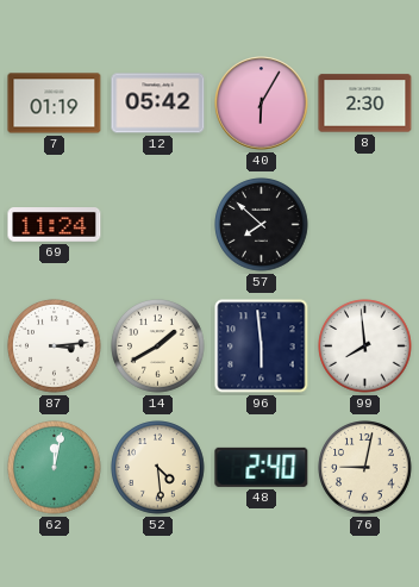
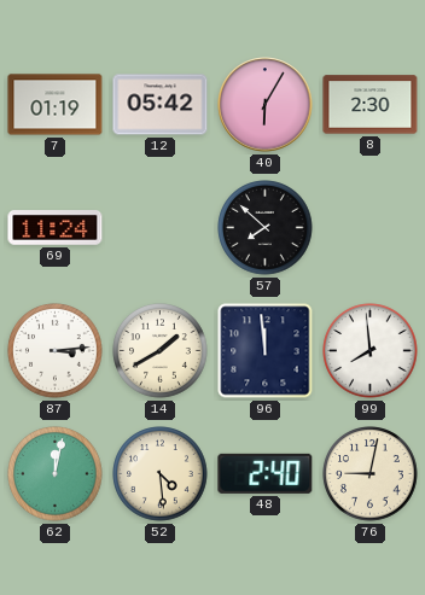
96: 5:59 -> 11:59 (266, 351)
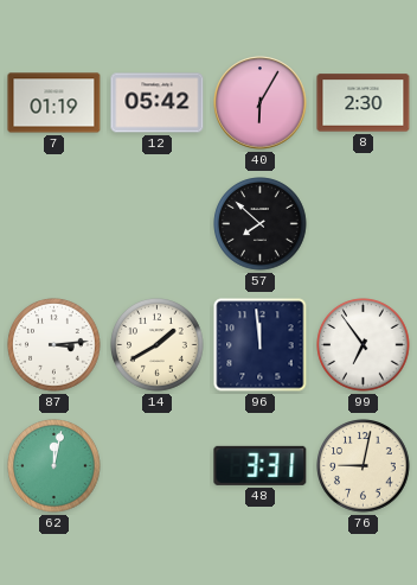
69: 11:24 -> none (56, 228)
99: 7:59 -> 6:54 (364, 345)
52: 4:29 -> none (161, 474)
48: 2:40 -> 3:31 (261, 465)
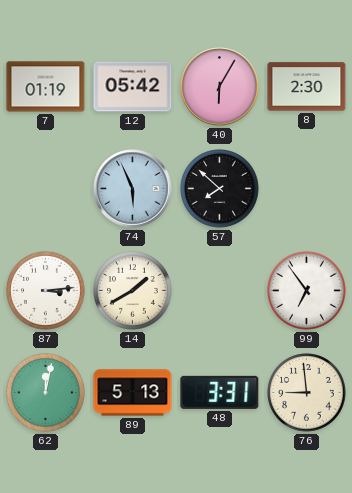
74: none -> 5:56 (133, 189)
96: 11:59 -> none (261, 345)
89: none -> 5:13 (133, 393)
76: 9:02 -> 8:59 (307, 393)
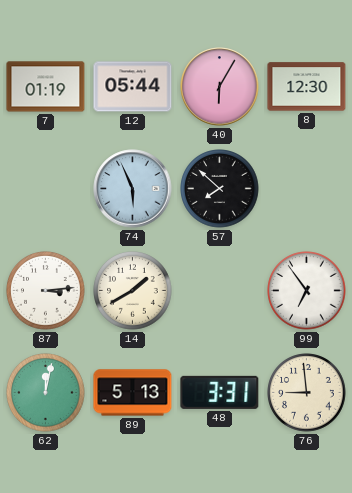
12: 05:42 -> 05:44 (133, 87)
8: 2:30 -> 12:30 (307, 87)
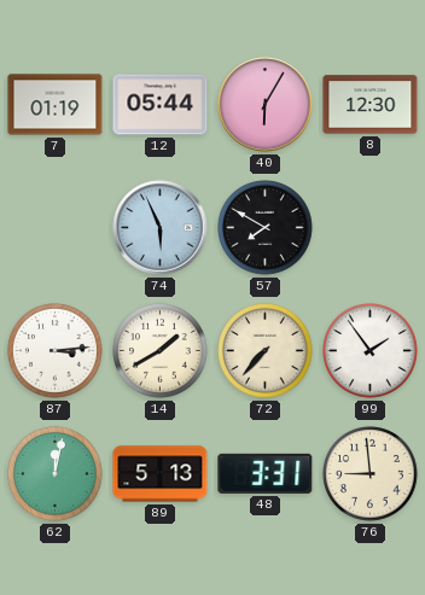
57: 7:52 -> 7:50 (266, 228)
72: none -> 7:37 (266, 351)
99: 6:54 -> 1:54 (371, 351)
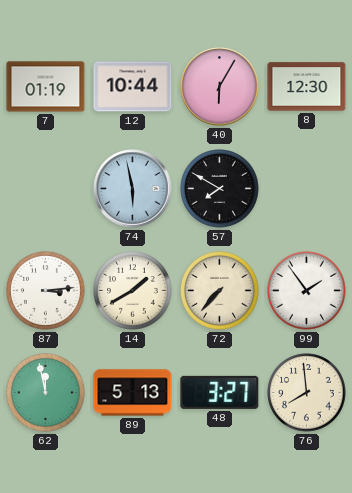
12: 05:44 -> 10:44 (133, 87)
74: 5:56 -> 5:58 (133, 189)
62: 12:02 -> 11:58 (46, 393)
48: 3:31 -> 3:27 (220, 392)
76: 8:59 -> 7:59 (307, 393)
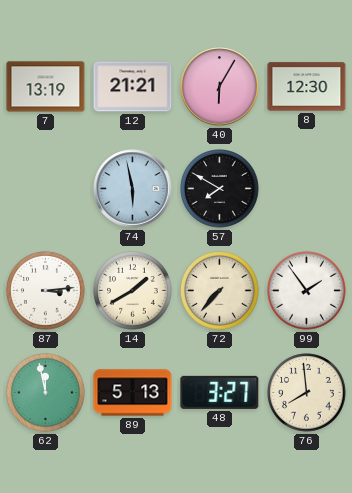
7: 01:19 -> 13:19 (46, 87)
12: 10:44 -> 21:21 (133, 87)
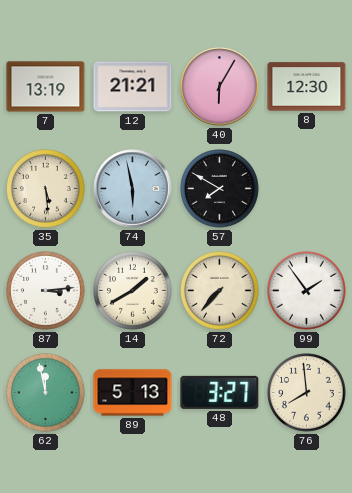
35: none -> 5:29 (46, 189)
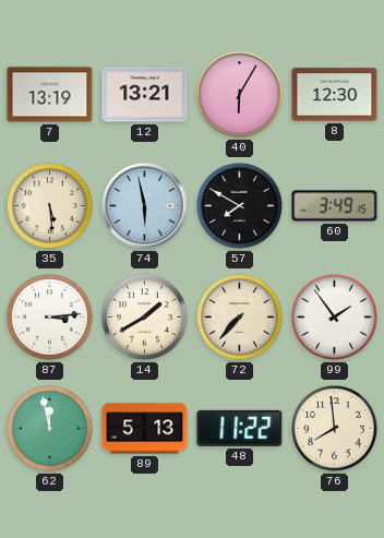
12: 21:21 -> 13:21 (145, 95)
60: none -> 3:49 (335, 206)
48: 3:27 -> 11:22 (240, 428)
